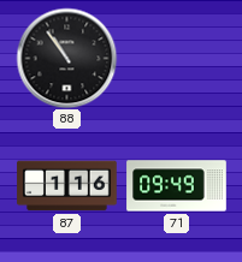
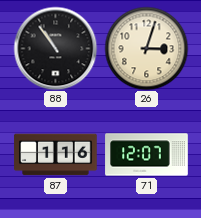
26: none -> 3:03 (146, 48)
71: 09:49 -> 12:07 (147, 155)
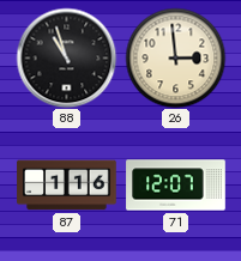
88: 10:54 -> 10:57 (66, 57)
26: 3:03 -> 2:59 (175, 57)
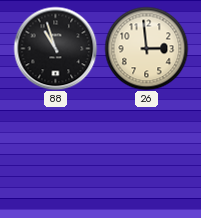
87: 1:16 -> none (67, 186)
71: 12:07 -> none (176, 186)
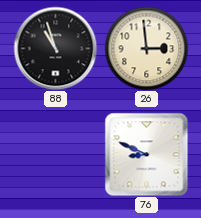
76: none -> 8:49 (146, 154)
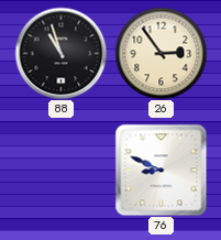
26: 2:59 -> 2:54 (161, 53)
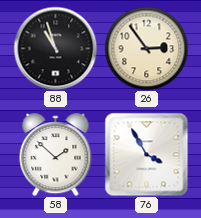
58: none -> 1:52 (56, 154)
76: 8:49 -> 3:55 (146, 154)
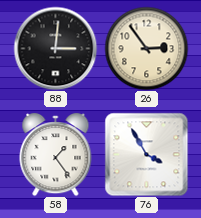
88: 10:57 -> 3:01 (55, 48)
58: 1:52 -> 1:24 (56, 154)
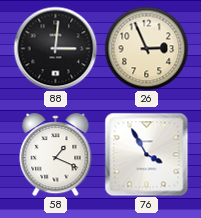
26: 2:54 -> 2:56 (146, 48)
58: 1:24 -> 1:19 (56, 154)
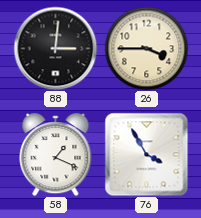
26: 2:56 -> 3:45 (146, 48)
